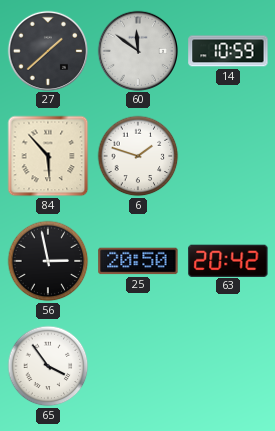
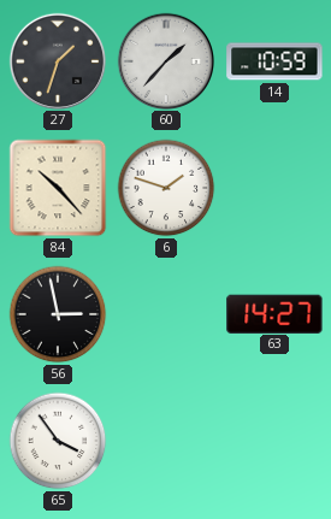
27: 1:38 -> 1:33 (57, 60)
60: 11:51 -> 1:37 (165, 60)
84: 5:53 -> 10:23 (58, 188)
25: 20:50 -> none (138, 261)
63: 20:42 -> 14:27 (274, 313)
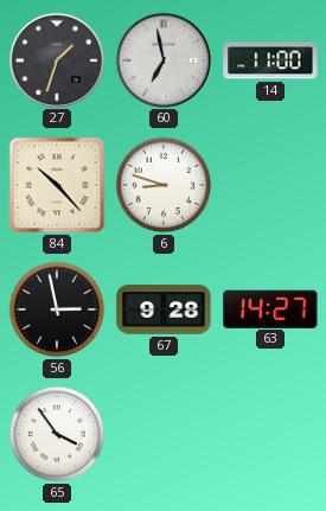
60: 1:37 -> 6:58 (162, 59)
14: 10:59 -> 11:00 (270, 60)
6: 1:48 -> 8:48 (164, 185)
67: none -> 9:28 (164, 309)
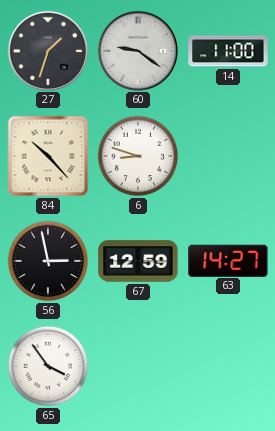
60: 6:58 -> 9:21 (137, 50)
67: 9:28 -> 12:59 (138, 261)
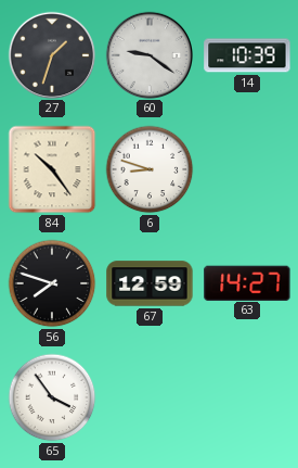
14: 11:00 -> 10:39 (247, 55)
84: 10:23 -> 10:24 (52, 169)
56: 2:58 -> 7:48 (52, 283)
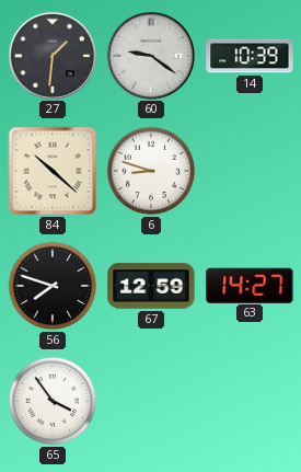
27: 1:33 -> 1:31 (51, 55)
84: 10:24 -> 10:22 (53, 171)
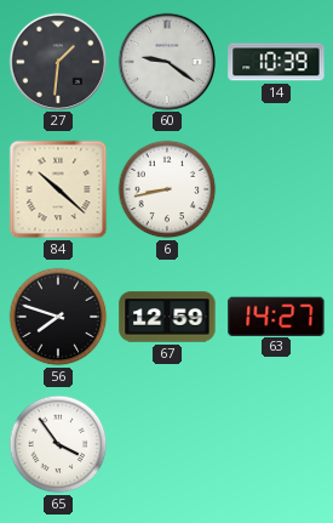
6: 8:48 -> 8:43 (167, 189)
